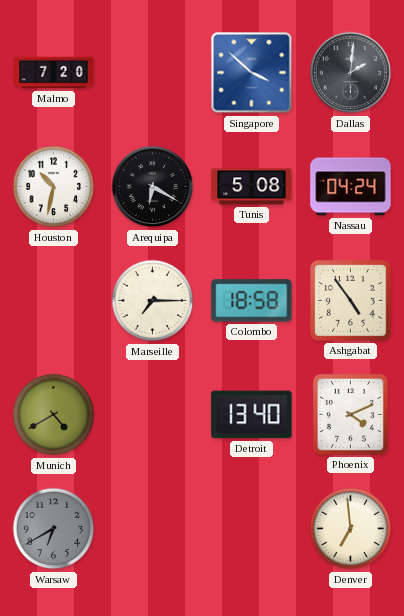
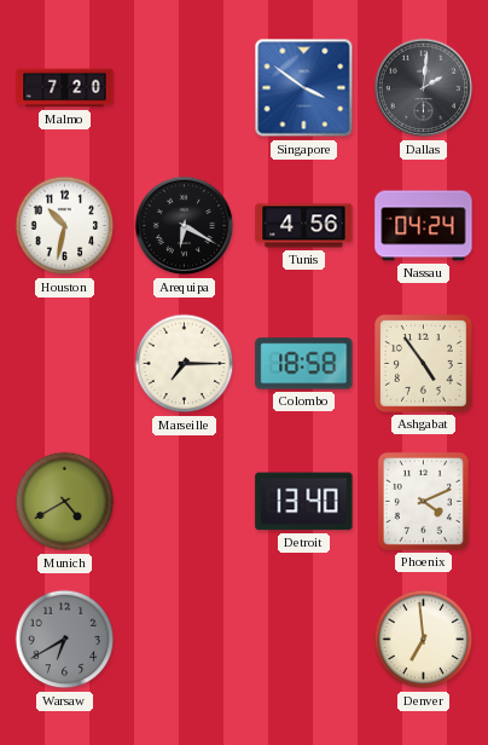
Singapore: 3:52 -> 3:51 (304, 88)
Tunis: 5:08 -> 4:56 (304, 226)
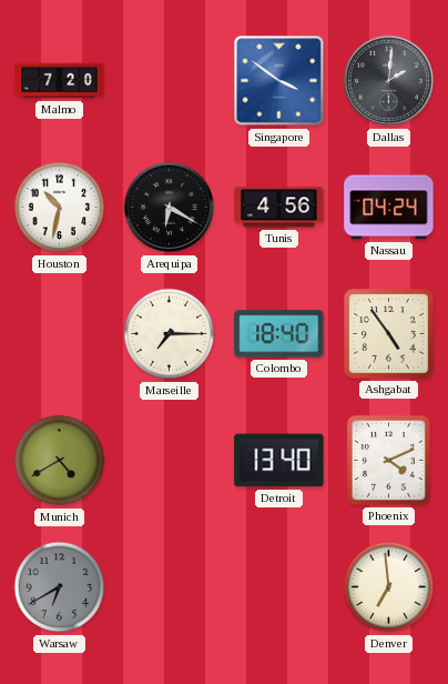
Colombo: 18:58 -> 18:40 (279, 334)
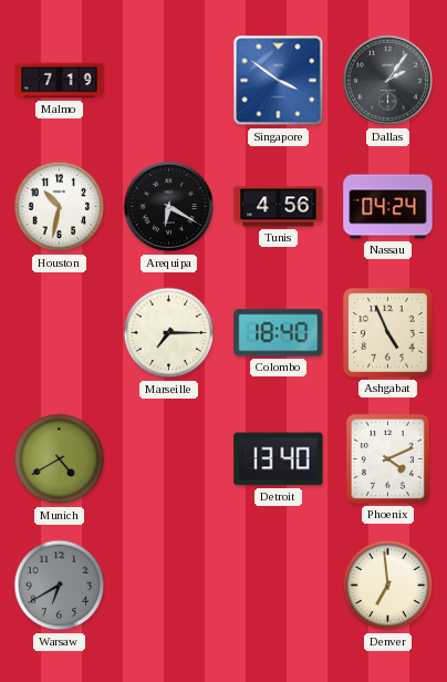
Malmo: 7:20 -> 7:19 (60, 81)
Dallas: 2:01 -> 2:06 (388, 81)
Ashgabat: 4:54 -> 4:56 (388, 333)
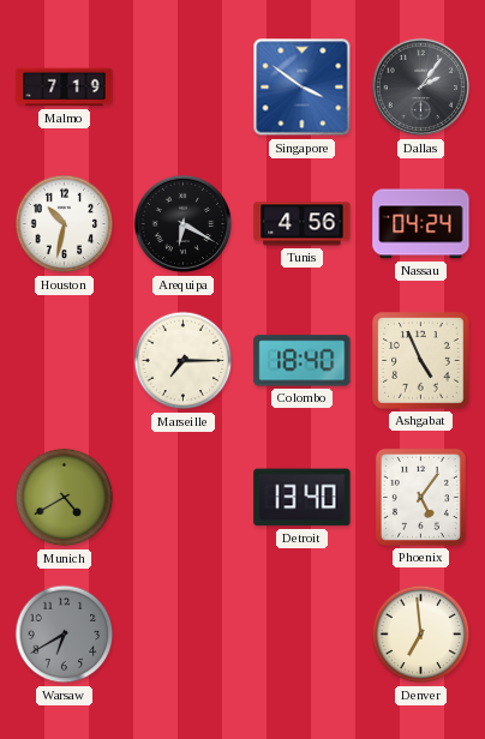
Phoenix: 4:11 -> 5:06 (420, 497)
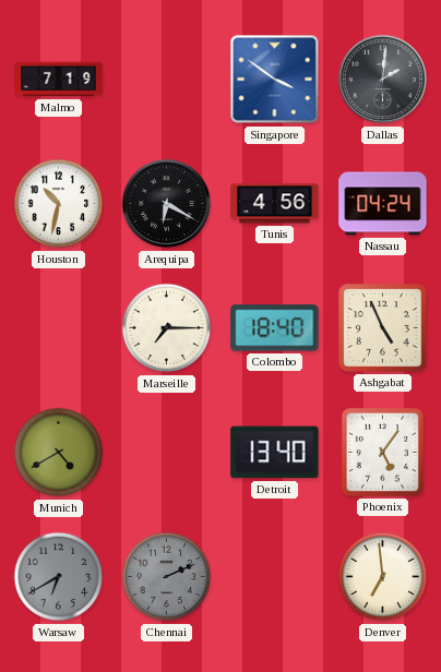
Dallas: 2:06 -> 2:01 (383, 80)
Chennai: none -> 2:11 (167, 577)
